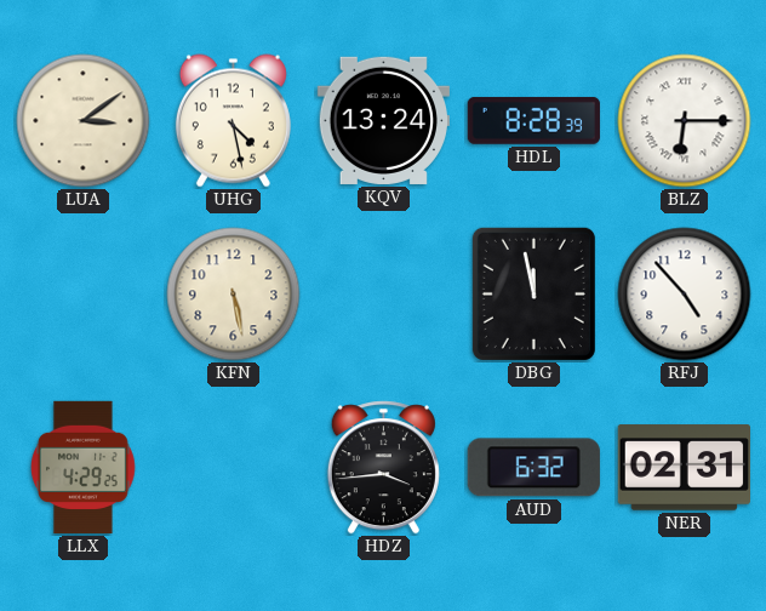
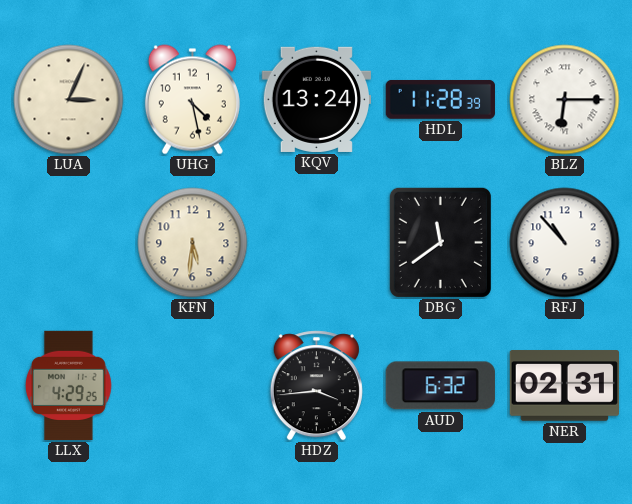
LUA: 3:09 -> 3:04 (69, 100)
HDL: 8:28 -> 11:28 (440, 99)
KFN: 5:28 -> 5:31 (193, 243)
DBG: 11:58 -> 11:39 (440, 242)
RFJ: 4:53 -> 10:53 (565, 243)
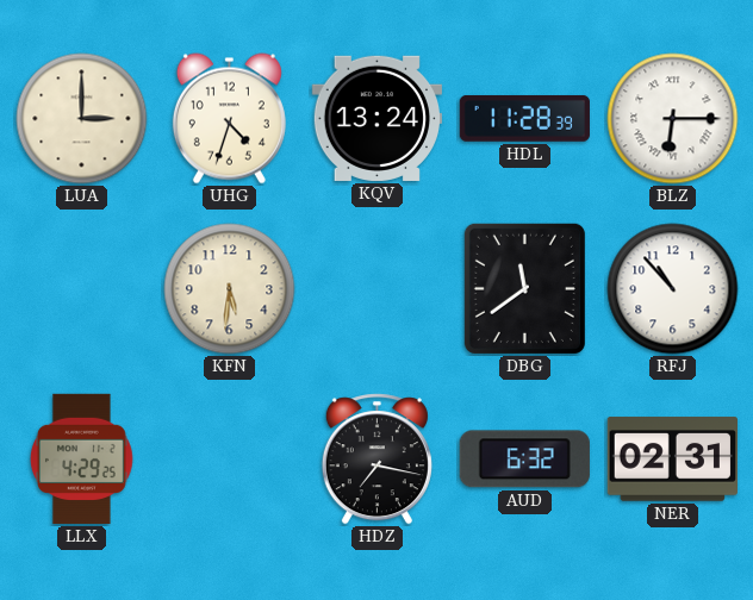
LUA: 3:04 -> 3:00 (82, 119)
UHG: 4:28 -> 4:33 (229, 119)
HDZ: 3:44 -> 7:17 (376, 460)
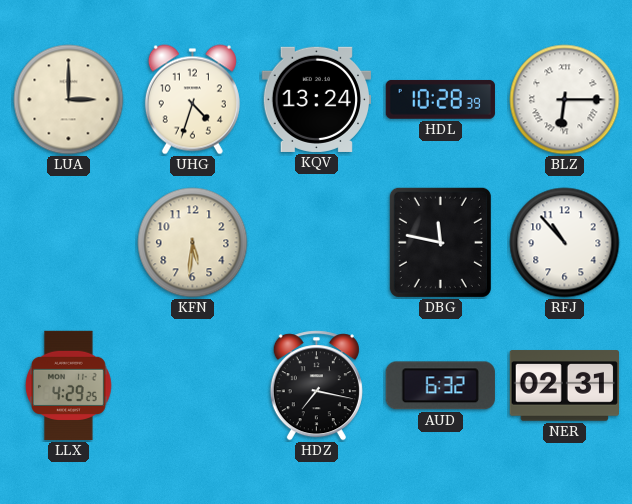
HDL: 11:28 -> 10:28 (440, 99)
DBG: 11:39 -> 11:47 (440, 242)
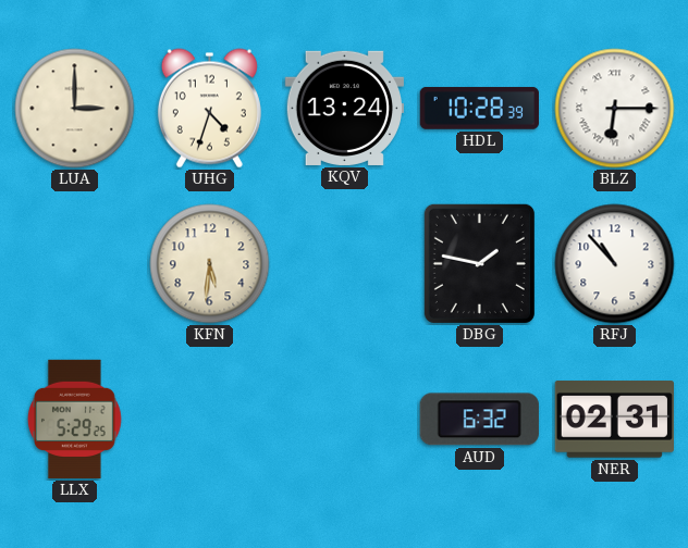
DBG: 11:47 -> 1:47 (479, 263)
LLX: 4:29 -> 5:29 (74, 420)
HDZ: 7:17 -> none (316, 386)
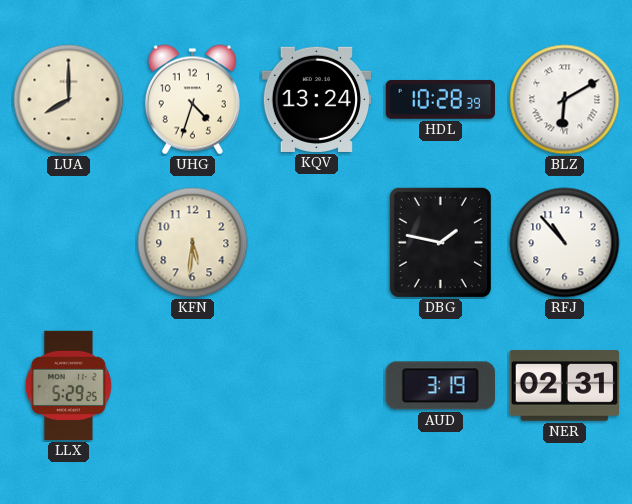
LUA: 3:00 -> 8:00 (69, 100)
BLZ: 6:15 -> 6:10 (565, 100)
AUD: 6:32 -> 3:19 (440, 386)
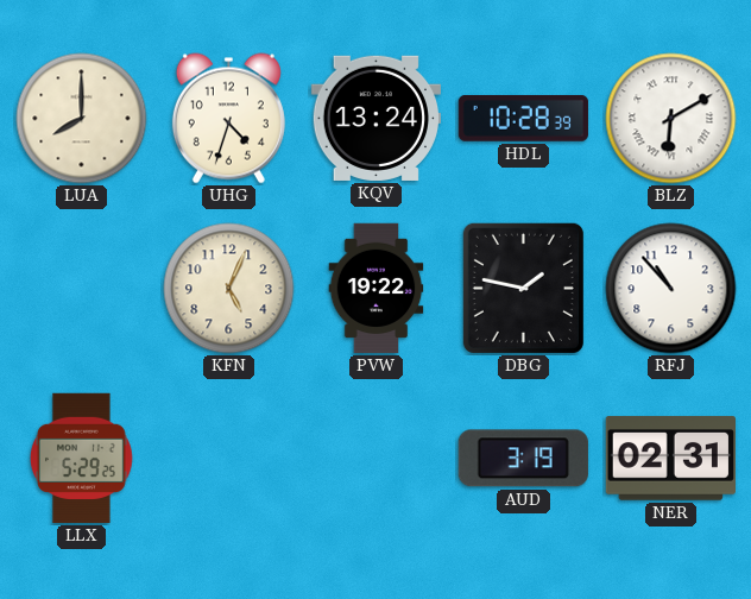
KFN: 5:31 -> 5:04 (229, 289)
PVW: none -> 19:22 (377, 289)
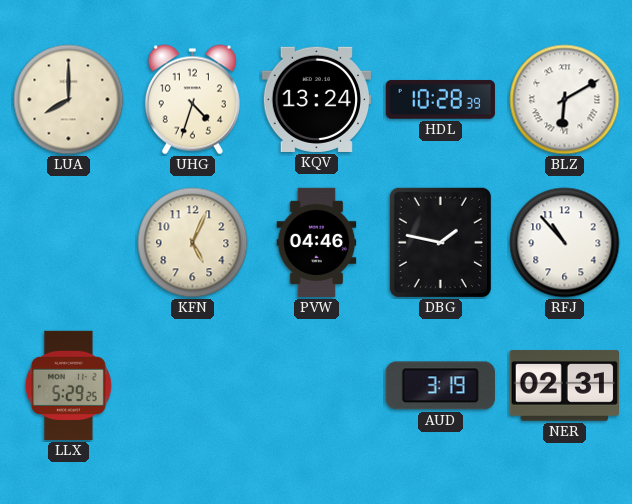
PVW: 19:22 -> 04:46 (317, 243)
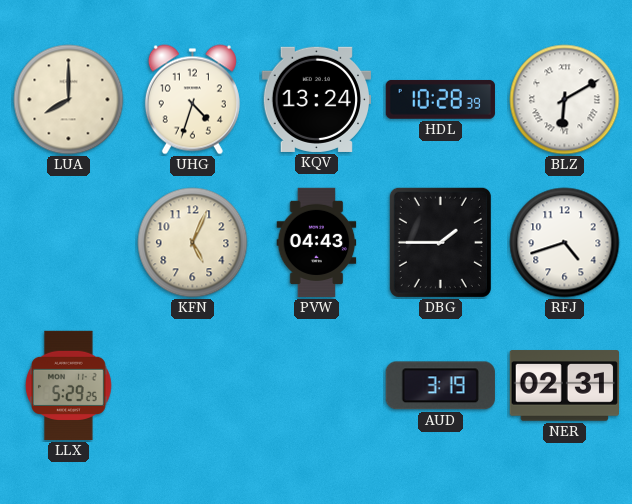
PVW: 04:46 -> 04:43 (317, 243)
DBG: 1:47 -> 1:45 (440, 242)
RFJ: 10:53 -> 4:42 (565, 243)
